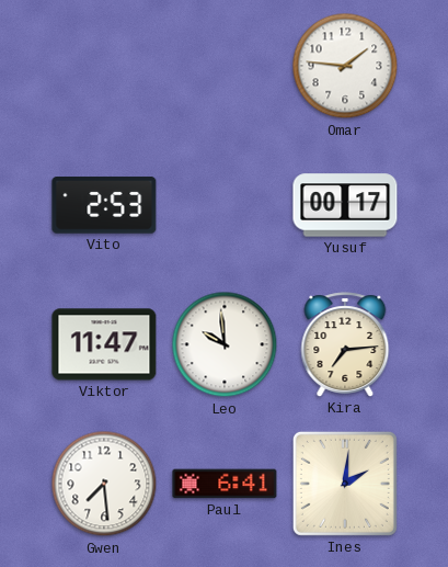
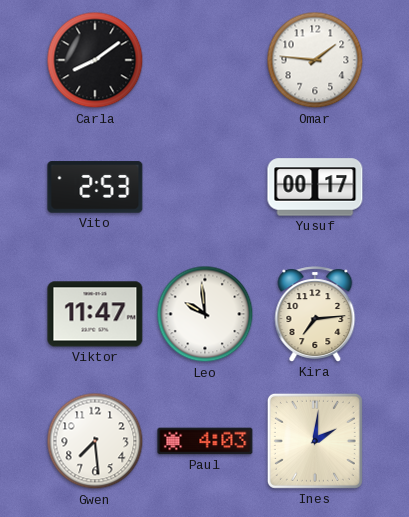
Carla: none -> 8:09 (95, 60)
Paul: 6:41 -> 4:03 (205, 441)
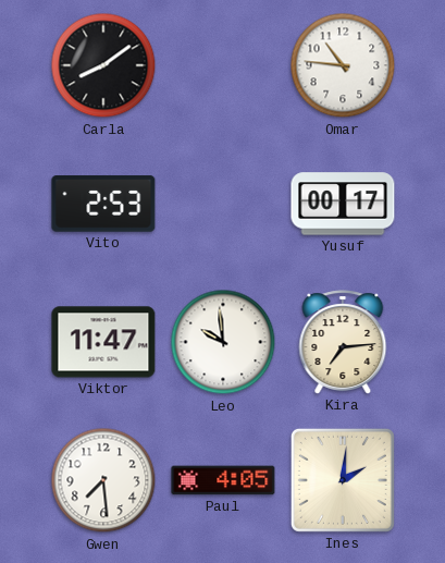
Omar: 1:46 -> 10:46 (343, 65)
Paul: 4:03 -> 4:05 (223, 480)
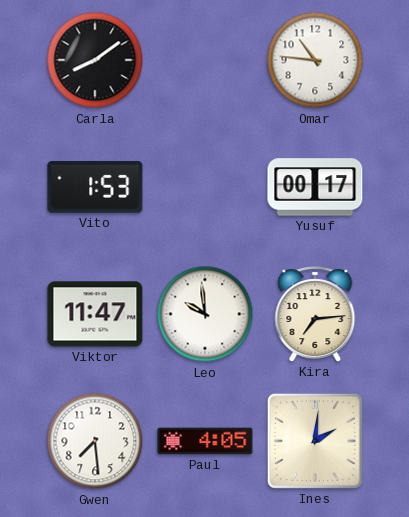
Vito: 2:53 -> 1:53 (95, 187)
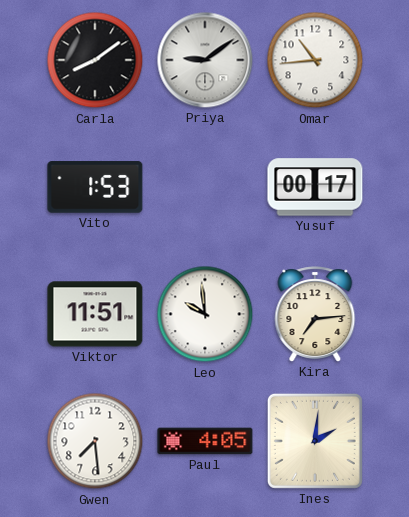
Priya: none -> 9:09 (205, 60)
Omar: 10:46 -> 10:44 (315, 60)
Viktor: 11:47 -> 11:51 (95, 314)
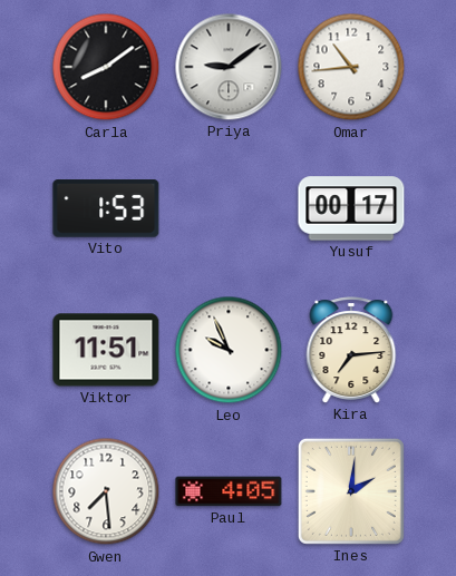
Leo: 9:59 -> 9:56 (229, 350)
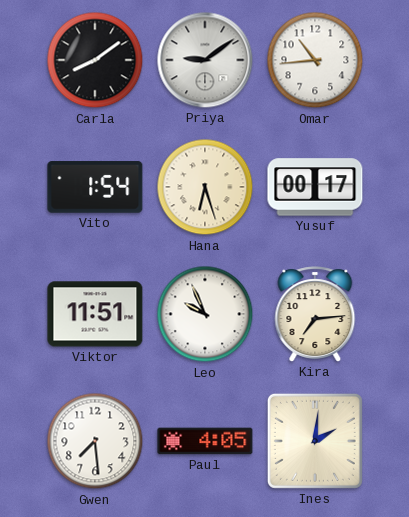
Vito: 1:53 -> 1:54 (95, 187)
Hana: none -> 6:27 (205, 187)
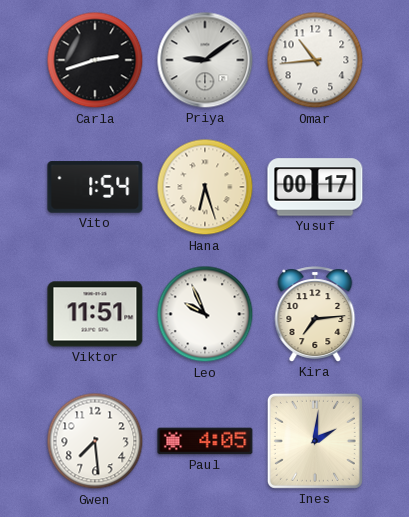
Carla: 8:09 -> 2:42 (95, 60)
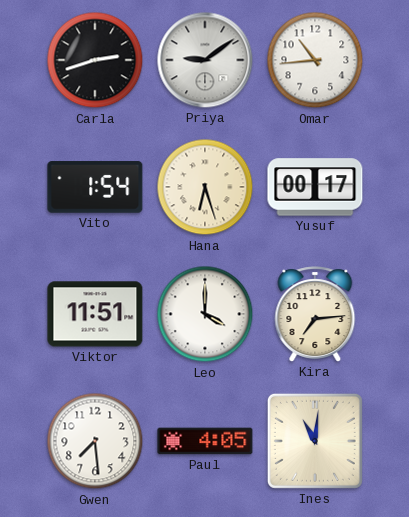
Leo: 9:56 -> 4:00 (205, 314)
Ines: 2:01 -> 11:01 (315, 441)
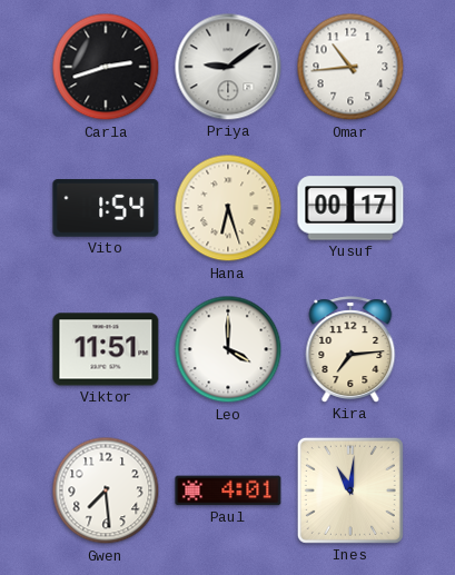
Paul: 4:05 -> 4:01 (228, 490)
